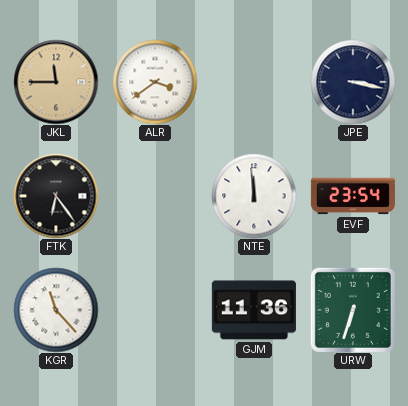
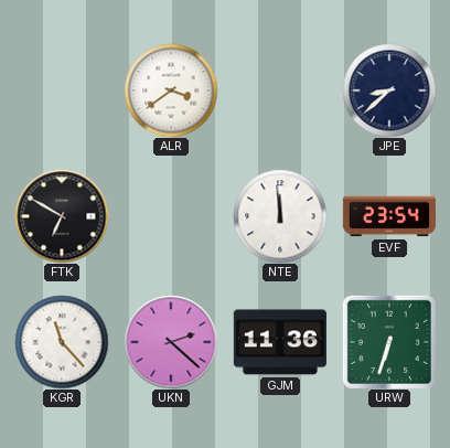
JKL: 11:45 -> none (56, 82)
JPE: 3:17 -> 8:38 (389, 90)
FTK: 6:24 -> 6:50 (62, 216)
UKN: none -> 2:22 (171, 342)
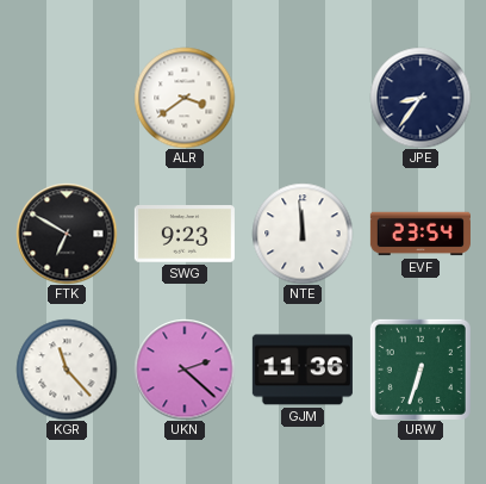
JPE: 8:38 -> 8:36 (420, 98)
SWG: none -> 9:23 (185, 234)
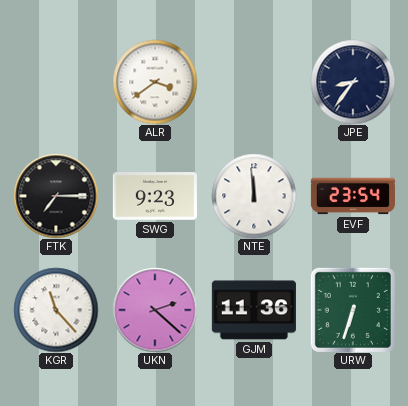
FTK: 6:50 -> 7:15 (56, 196)
